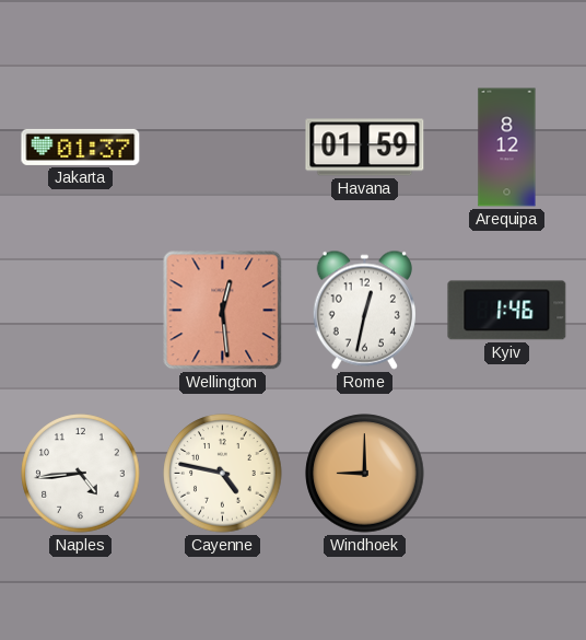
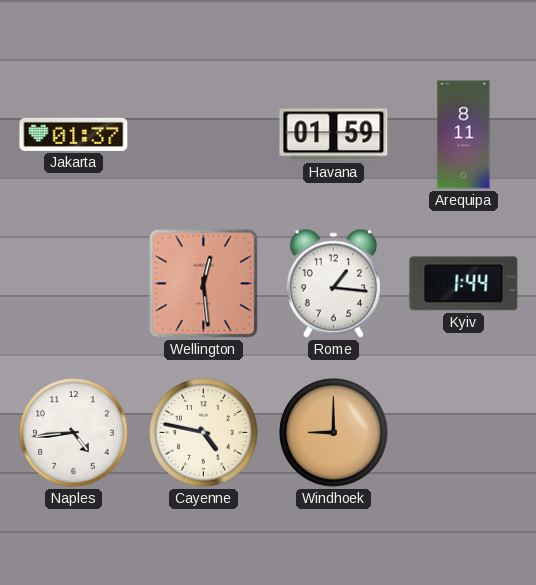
Arequipa: 8:12 -> 8:11 (464, 135)
Rome: 12:32 -> 1:16 (333, 283)
Kyiv: 1:46 -> 1:44 (464, 284)
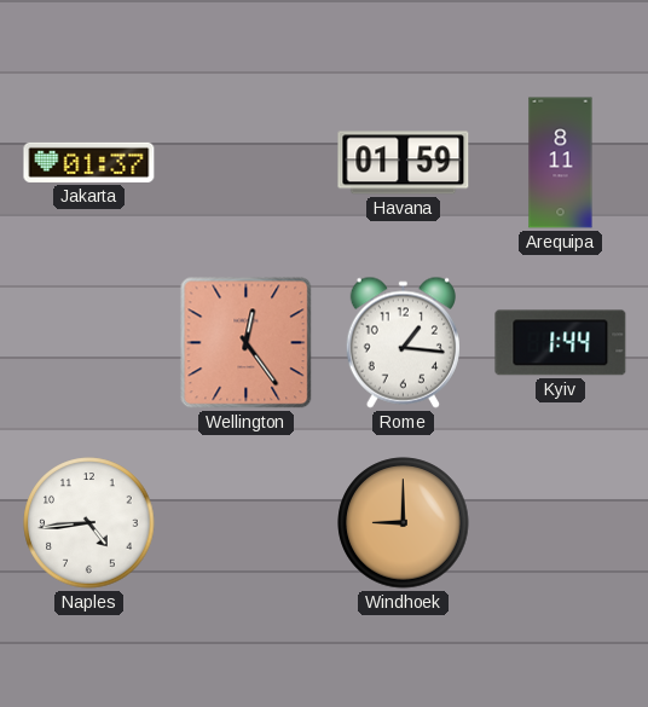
Wellington: 12:29 -> 12:24 (247, 343)
Cayenne: 4:47 -> none (204, 433)
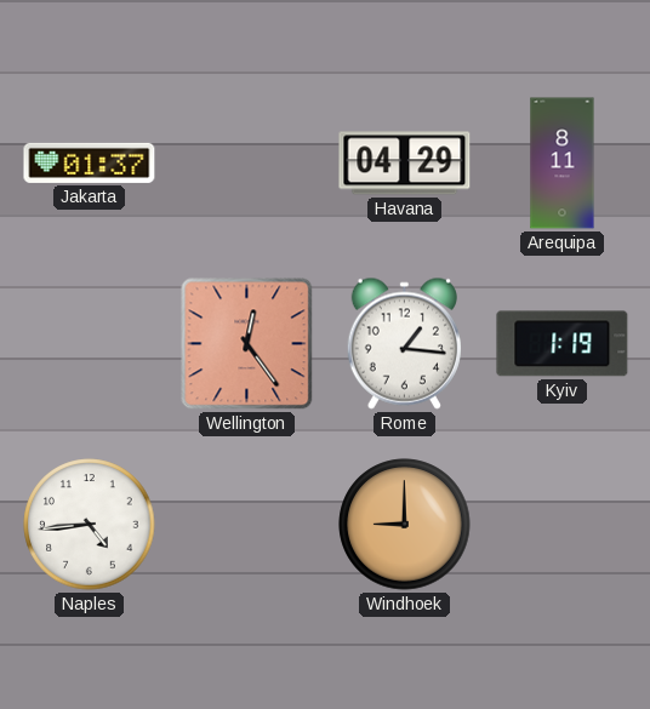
Havana: 01:59 -> 04:29 (405, 164)
Kyiv: 1:44 -> 1:19 (563, 344)
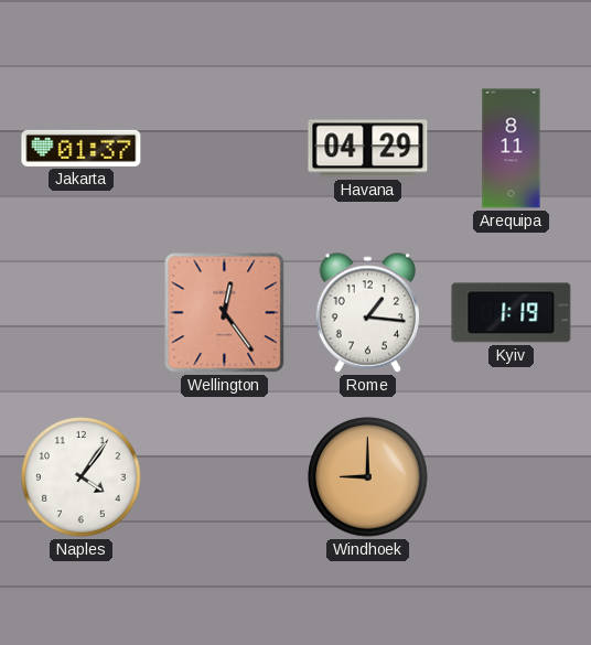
Naples: 4:44 -> 4:06 (82, 477)
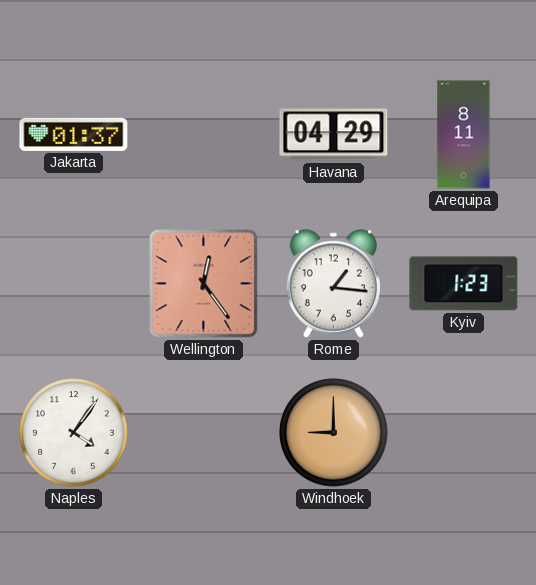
Kyiv: 1:19 -> 1:23 (464, 284)
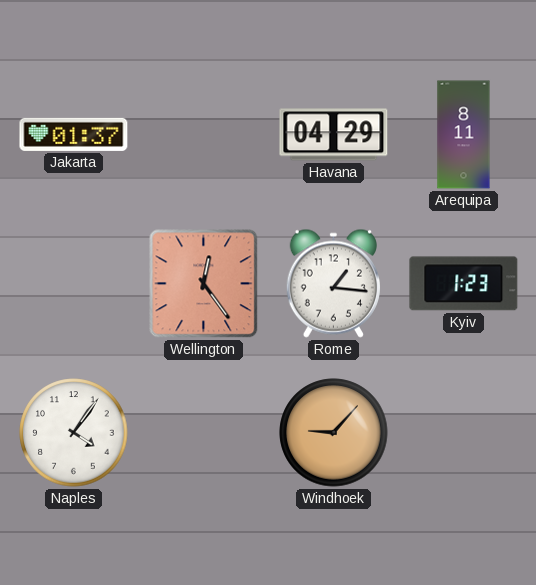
Windhoek: 9:00 -> 9:07 (334, 433)
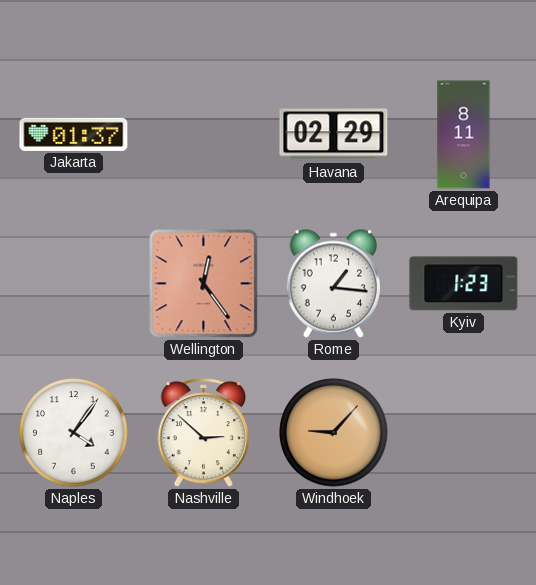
Havana: 04:29 -> 02:29 (334, 135)
Nashville: none -> 2:52 (204, 433)
